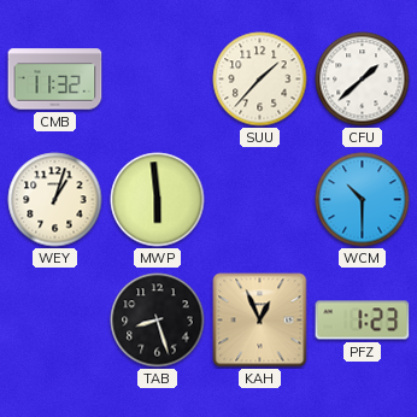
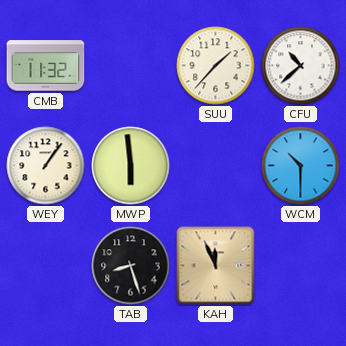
CFU: 1:38 -> 10:38 (301, 66)
WEY: 1:03 -> 1:06 (46, 166)
KAH: 12:56 -> 11:56 (216, 266)
PFZ: 1:23 -> none (363, 321)
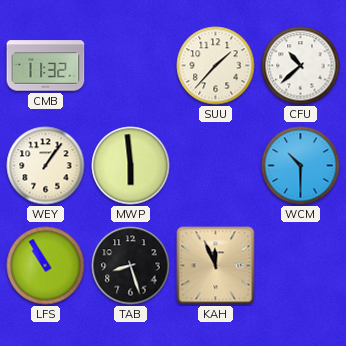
LFS: none -> 10:55 (46, 266)
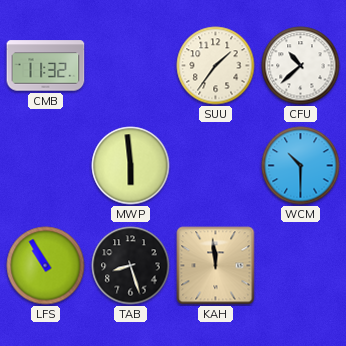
SUU: 1:37 -> 1:36 (216, 66)
WEY: 1:06 -> none (46, 166)
KAH: 11:56 -> 11:59 (216, 266)
